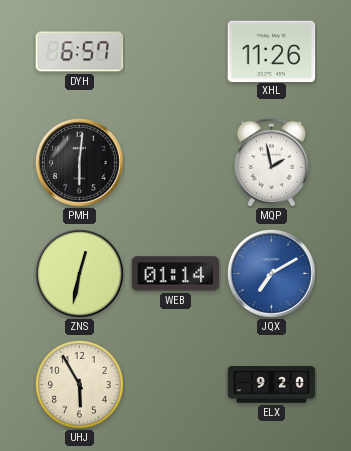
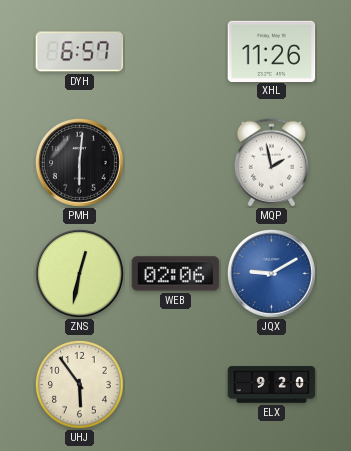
WEB: 01:14 -> 02:06 (176, 274)
JQX: 7:10 -> 9:10 (272, 274)
UHJ: 5:55 -> 5:54 (79, 384)
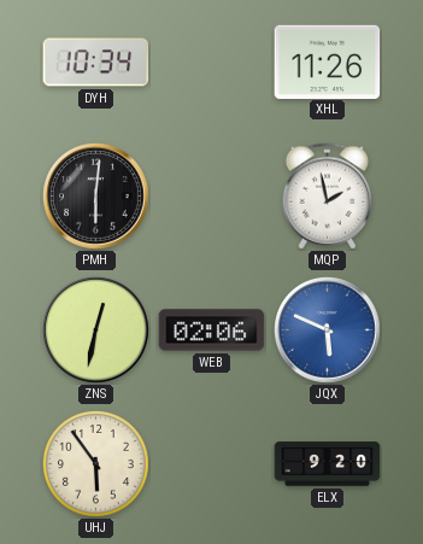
DYH: 6:57 -> 10:34 (96, 63)
JQX: 9:10 -> 5:49 (328, 331)
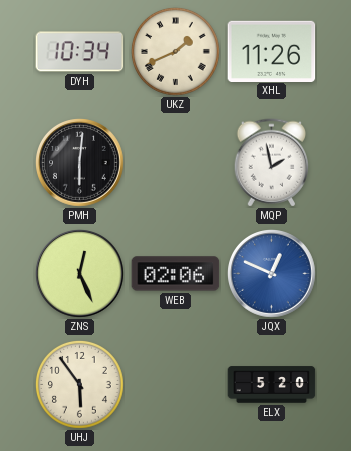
UKZ: none -> 1:41 (175, 51)
ZNS: 12:32 -> 12:26 (80, 274)
JQX: 5:49 -> 12:49 (272, 274)
ELX: 9:20 -> 5:20 (272, 385)
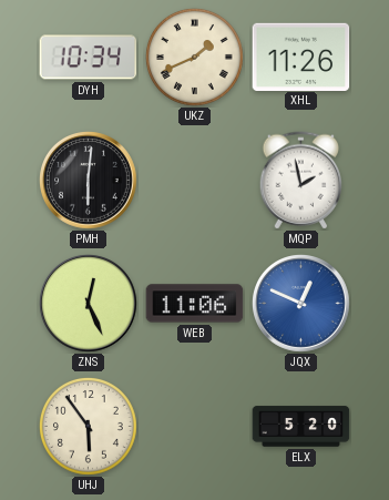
WEB: 02:06 -> 11:06 (195, 304)
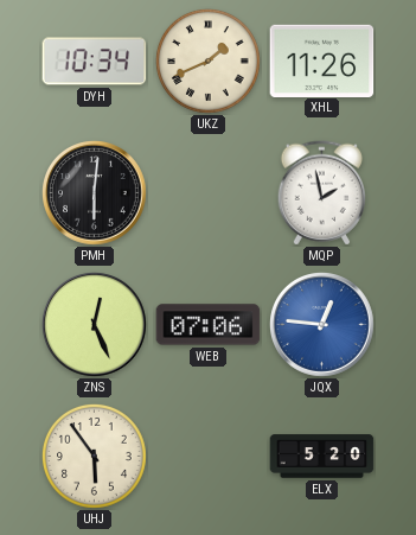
WEB: 11:06 -> 07:06 (209, 325)
JQX: 12:49 -> 12:46 (322, 325)
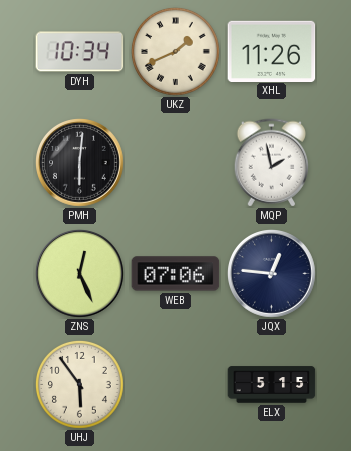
JQX dial: blue -> navy (272, 274)
ELX: 5:20 -> 5:15 (272, 385)
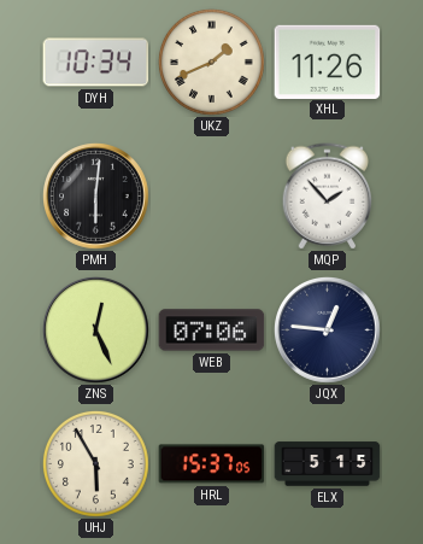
MQP: 1:58 -> 1:53 (327, 197)
UHJ: 5:54 -> 5:55 (95, 463)
HRL: none -> 15:37 (212, 464)
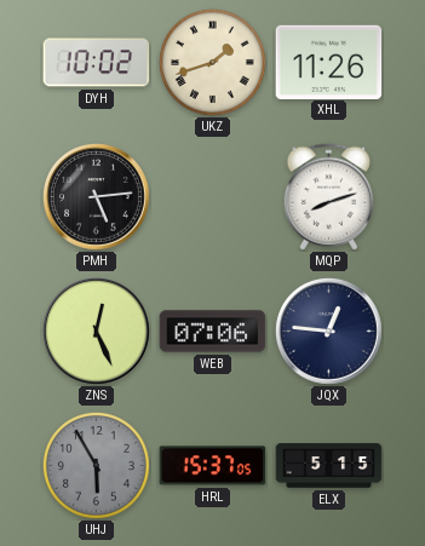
DYH: 10:34 -> 10:02 (97, 63)
UKZ: 1:41 -> 1:42 (212, 62)
PMH: 6:01 -> 5:14 (97, 197)
MQP: 1:53 -> 8:12 (328, 197)
UHJ dial: cream -> grey (96, 465)
